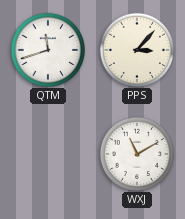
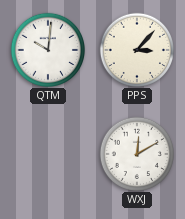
QTM: 11:42 -> 10:01 (47, 49)
WXJ: 11:10 -> 12:10 (136, 153)
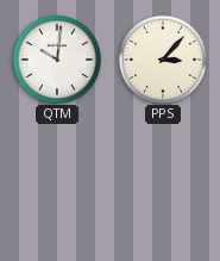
WXJ: 12:10 -> none (136, 153)
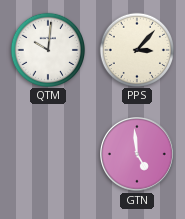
GTN: none -> 4:59 (138, 155)
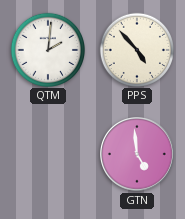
QTM: 10:01 -> 2:01 (47, 49)
PPS: 3:07 -> 4:53 (136, 49)
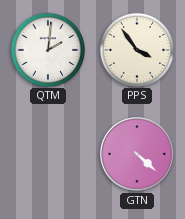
PPS: 4:53 -> 3:54 (136, 49)
GTN: 4:59 -> 4:22 (138, 155)
